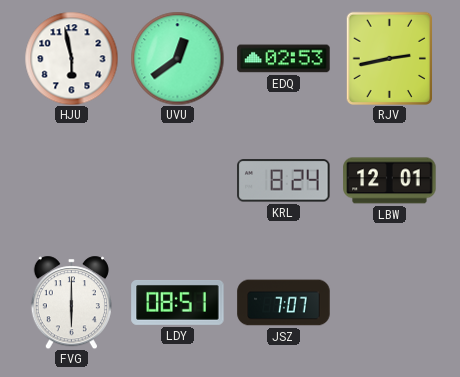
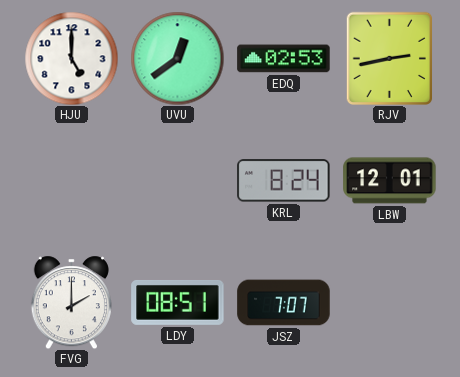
HJU: 5:58 -> 5:00 (71, 58)
FVG: 6:00 -> 2:00 (71, 302)
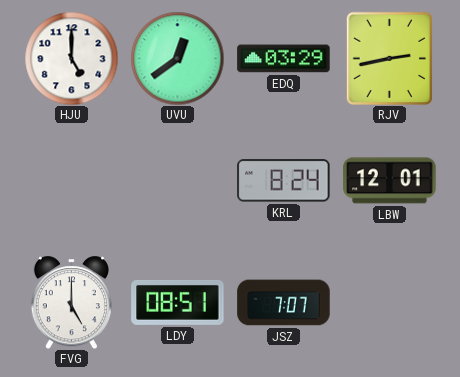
EDQ: 02:53 -> 03:29 (284, 59)
FVG: 2:00 -> 5:00 (71, 302)
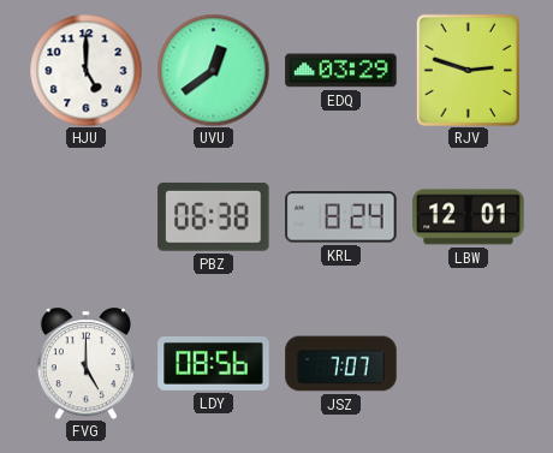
RJV: 2:43 -> 2:48 (468, 70)
PBZ: none -> 06:38 (214, 216)
LDY: 08:51 -> 08:56 (214, 363)
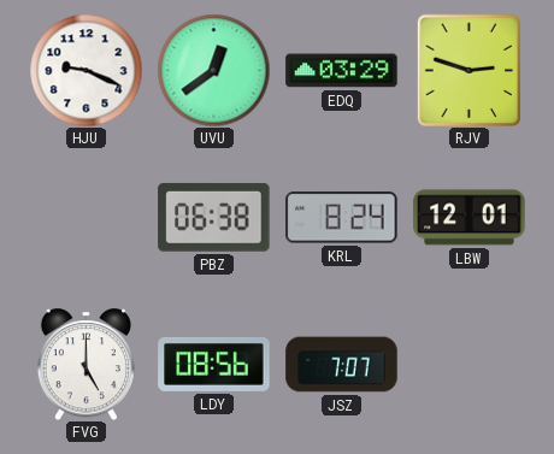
HJU: 5:00 -> 9:19 (86, 70)
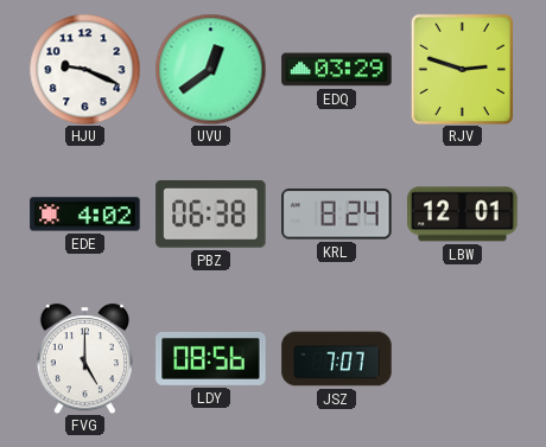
EDE: none -> 4:02 (85, 215)
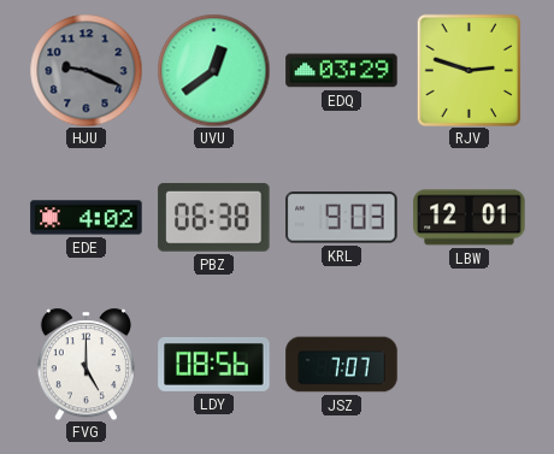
HJU dial: white -> grey (86, 70)
KRL: 8:24 -> 9:03 (342, 218)
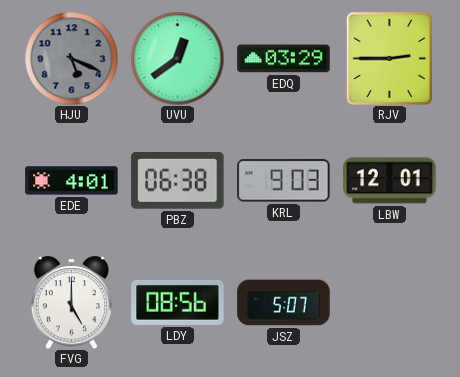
HJU: 9:19 -> 5:19 (71, 58)
RJV: 2:48 -> 2:45 (389, 58)
EDE: 4:02 -> 4:01 (72, 181)
JSZ: 7:07 -> 5:07 (284, 303)
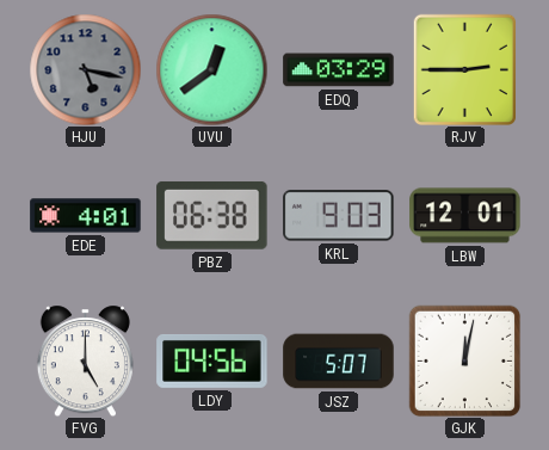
HJU: 5:19 -> 5:17 (85, 69)
LDY: 08:56 -> 04:56 (212, 360)
GJK: none -> 12:02 (464, 360)
